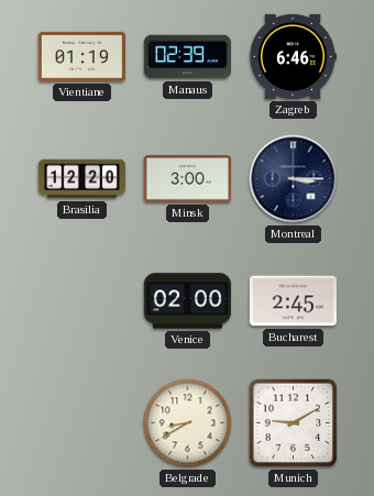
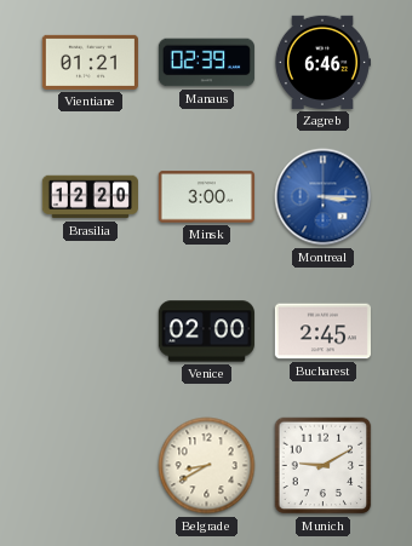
Vientiane: 01:19 -> 01:21 (90, 62)
Montreal dial: navy -> blue (324, 197)
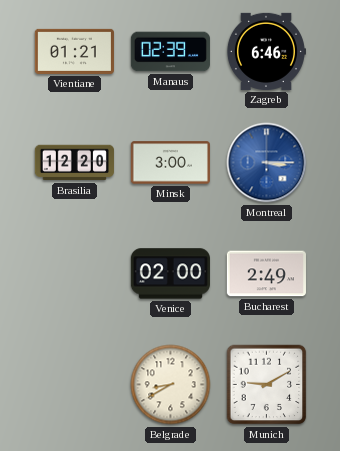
Bucharest: 2:45 -> 2:49 (266, 274)
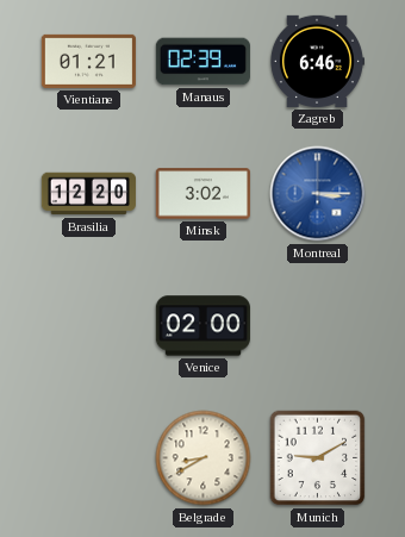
Minsk: 3:00 -> 3:02 (202, 194)
Bucharest: 2:49 -> none (266, 274)
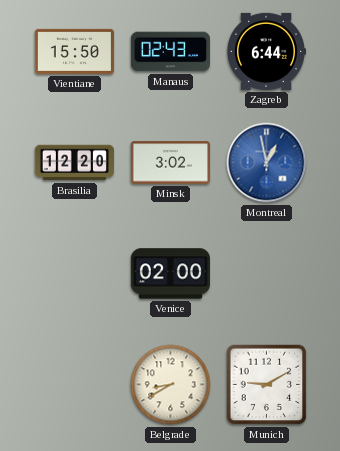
Vientiane: 01:21 -> 15:50 (74, 51)
Manaus: 02:39 -> 02:43 (170, 52)
Zagreb: 6:46 -> 6:44 (266, 51)
Montreal: 3:15 -> 12:58 (267, 163)
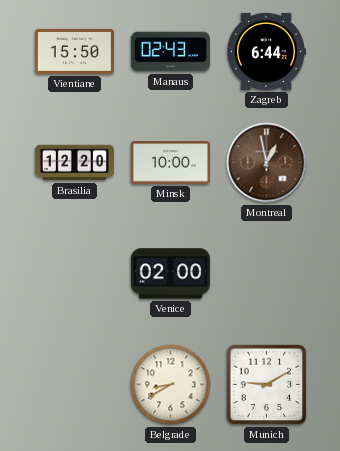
Minsk: 3:02 -> 10:00 (170, 163)
Montreal dial: blue -> brown (267, 163)
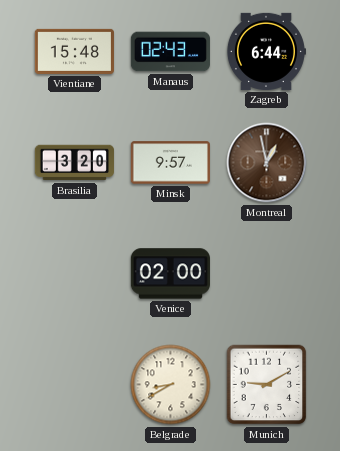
Vientiane: 15:50 -> 15:48 (74, 51)
Brasilia: 12:20 -> 3:20 (74, 163)
Minsk: 10:00 -> 9:57 (170, 163)
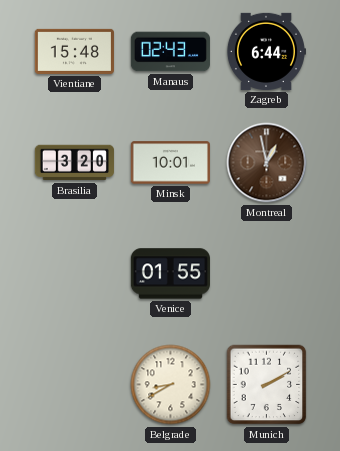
Minsk: 9:57 -> 10:01 (170, 163)
Venice: 02:00 -> 01:55 (170, 274)
Munich: 9:10 -> 2:10 (267, 385)
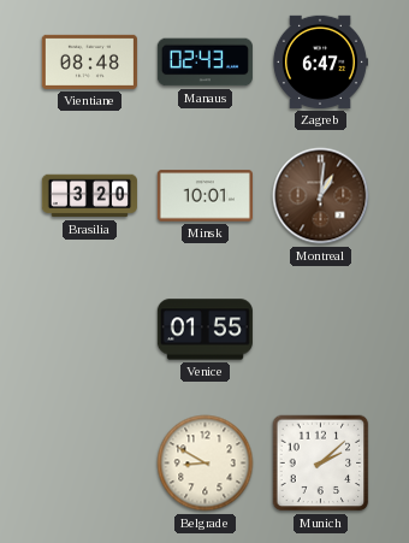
Vientiane: 15:48 -> 08:48 (89, 61)
Zagreb: 6:44 -> 6:47 (320, 61)
Montreal: 12:58 -> 1:01 (321, 196)
Belgrade: 8:40 -> 8:50 (206, 464)
Munich: 2:10 -> 2:08 (321, 464)
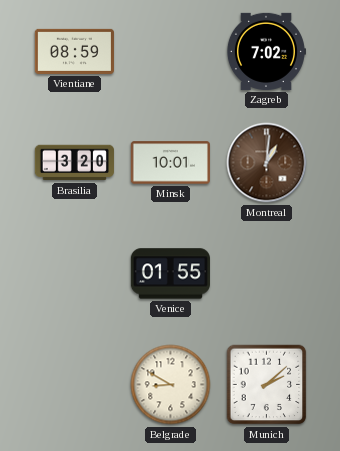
Vientiane: 08:48 -> 08:59 (74, 51)
Manaus: 02:43 -> none (204, 63)
Zagreb: 6:47 -> 7:02 (266, 51)
